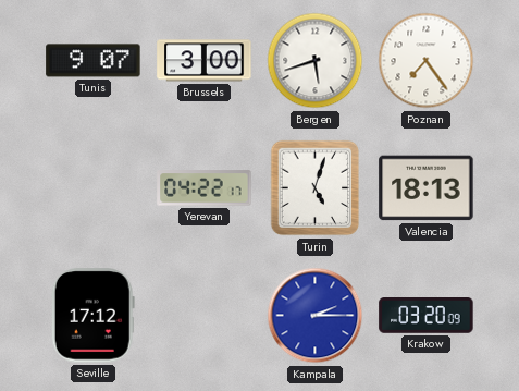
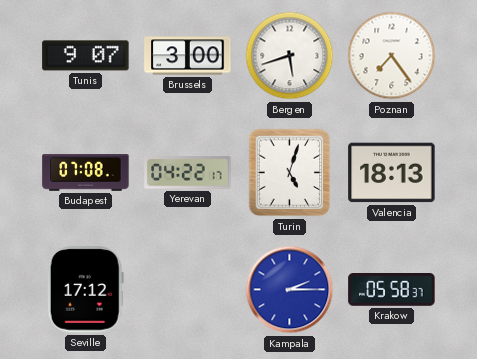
Budapest: none -> 07:08 (86, 173)
Krakow: 03:20 -> 05:58 (392, 290)
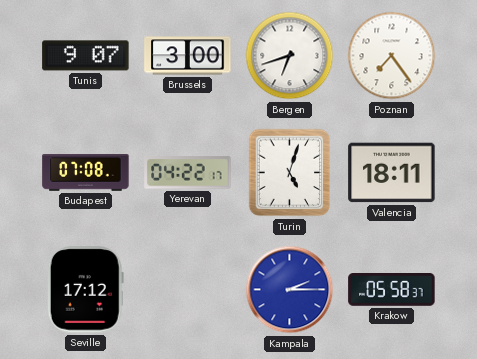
Bergen: 5:42 -> 6:42 (290, 56)
Valencia: 18:13 -> 18:11 (392, 173)
